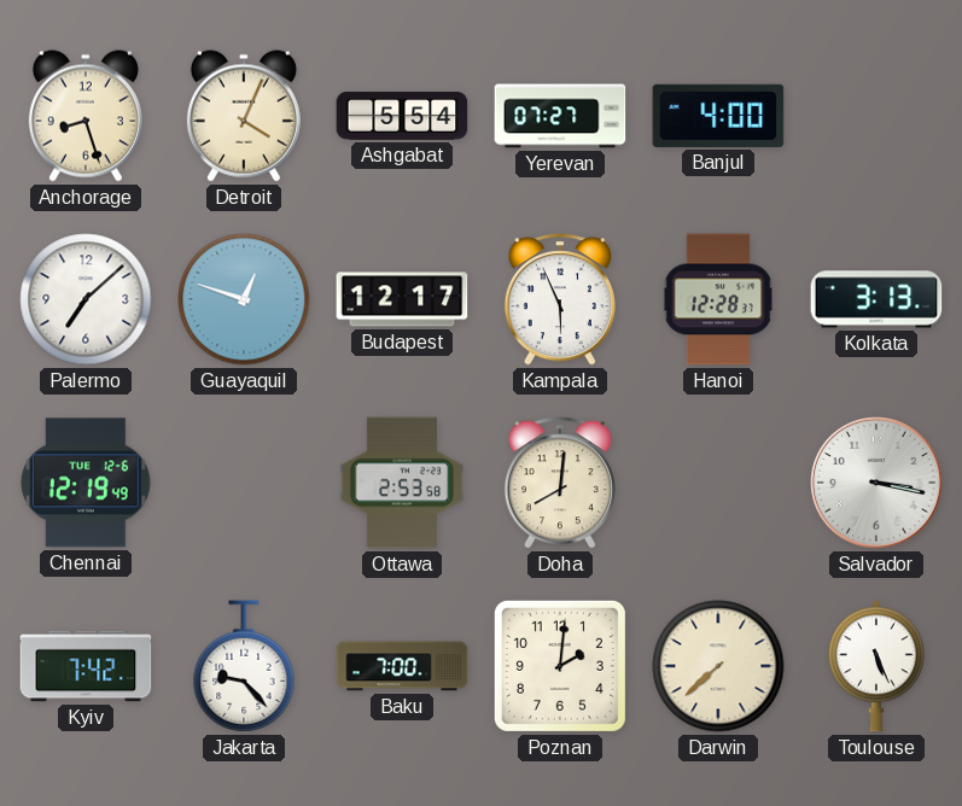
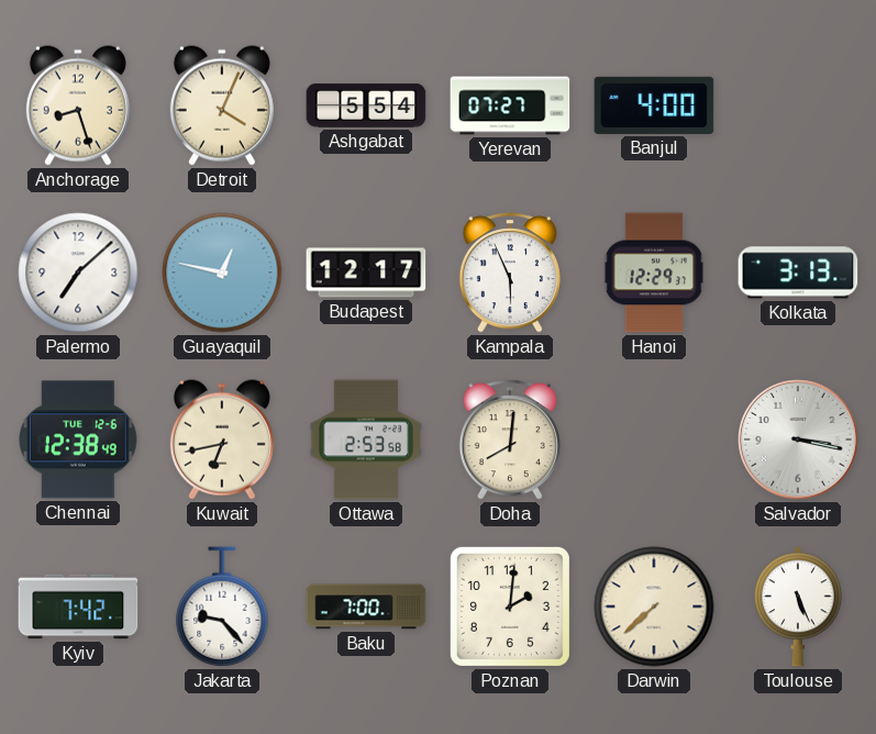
Guayaquil: 12:48 -> 12:47 (222, 273)
Hanoi: 12:28 -> 12:29 (654, 273)
Chennai: 12:19 -> 12:38 (78, 440)
Kuwait: none -> 6:43 (222, 440)
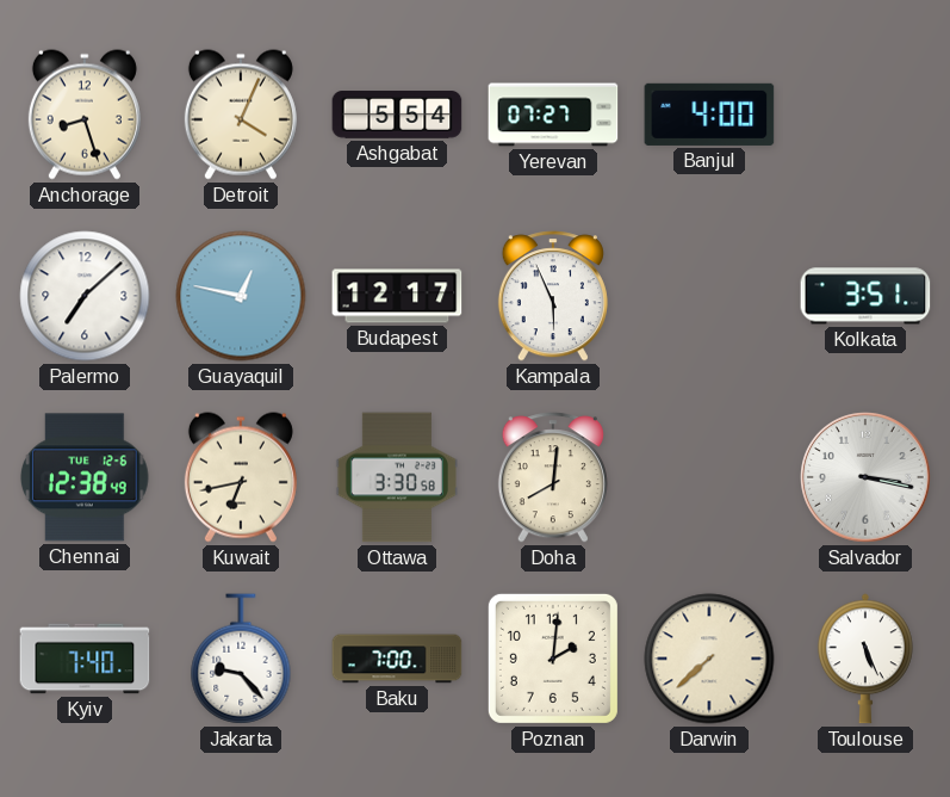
Hanoi: 12:29 -> none (654, 273)
Kolkata: 3:13 -> 3:51 (865, 296)
Ottawa: 2:53 -> 3:30 (397, 477)
Kyiv: 7:42 -> 7:40 (85, 659)
